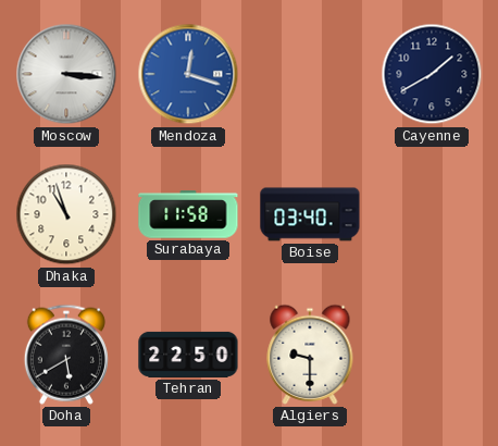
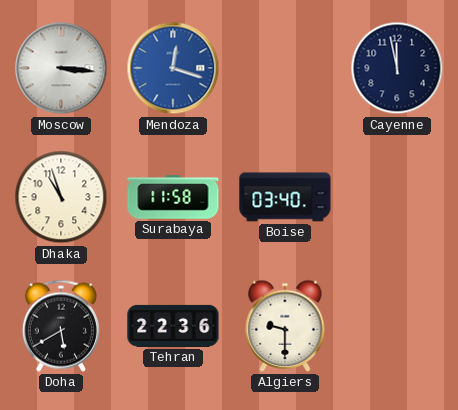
Cayenne: 1:40 -> 11:58 (397, 68)
Tehran: 22:50 -> 22:36 (173, 326)
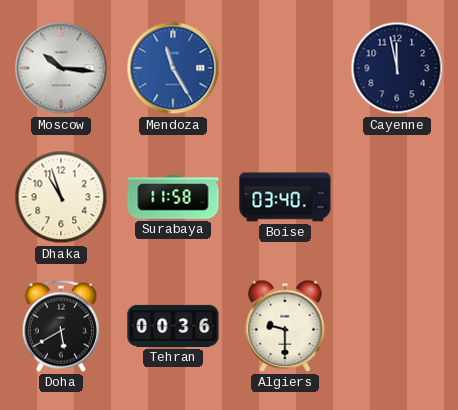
Moscow: 3:16 -> 10:16 (61, 68)
Mendoza: 12:18 -> 11:25 (173, 68)
Tehran: 22:36 -> 00:36 (173, 326)
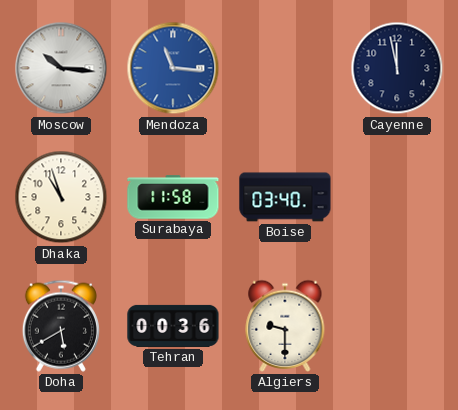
Mendoza: 11:25 -> 11:16 (173, 68)
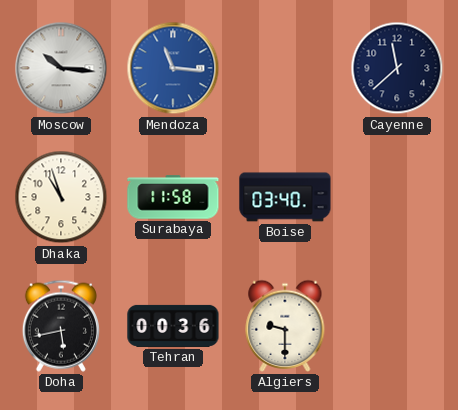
Cayenne: 11:58 -> 11:38 (397, 68)
Doha: 5:40 -> 5:43 (61, 326)
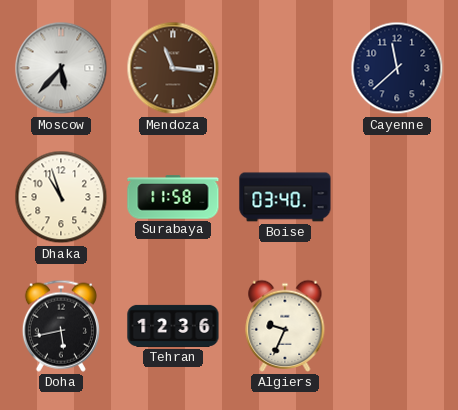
Moscow: 10:16 -> 5:37 (61, 68)
Mendoza dial: blue -> brown (173, 68)
Tehran: 00:36 -> 12:36 (173, 326)
Algiers: 9:30 -> 9:34 (285, 326)
